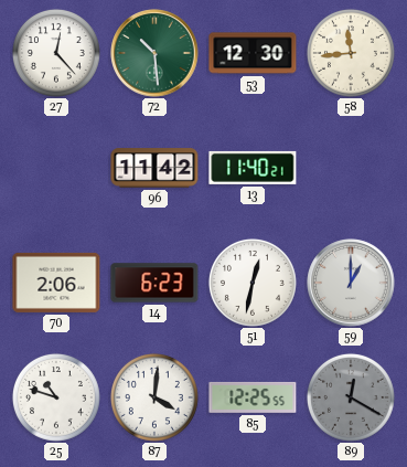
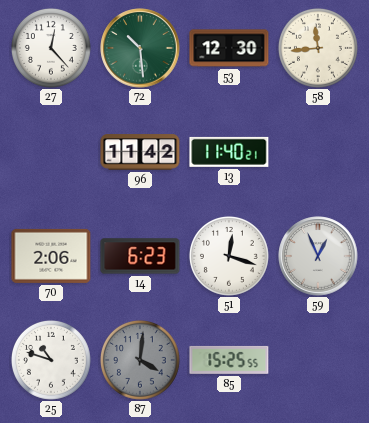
51: 12:32 -> 12:18 (229, 256)
59: 1:00 -> 12:56 (318, 256)
87 dial: white -> grey (140, 360)
85: 12:25 -> 15:25 (229, 360)
89: 12:20 -> none (351, 397)
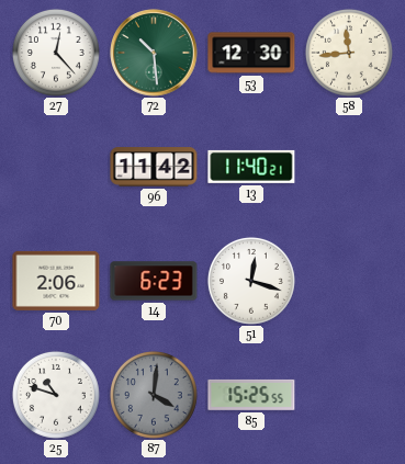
59: 12:56 -> none (318, 256)
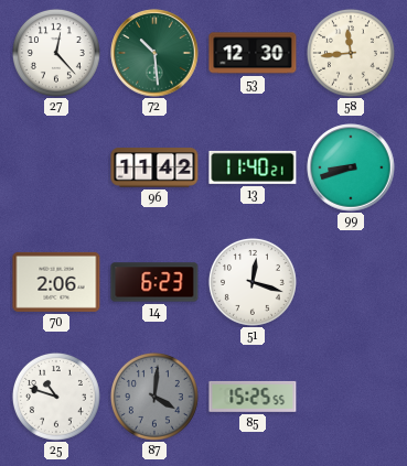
99: none -> 8:42 (351, 167)
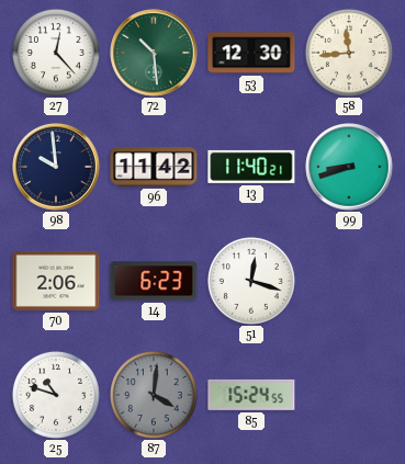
98: none -> 9:59 (56, 167)
85: 15:25 -> 15:24 (251, 395)
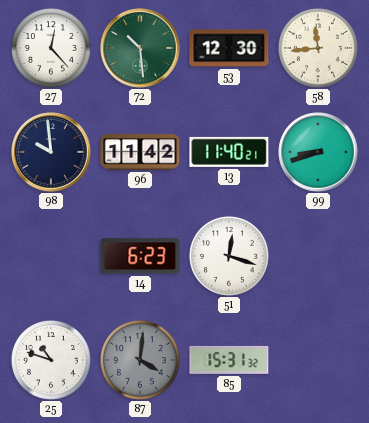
70: 2:06 -> none (56, 281)
85: 15:24 -> 15:31 (229, 360)
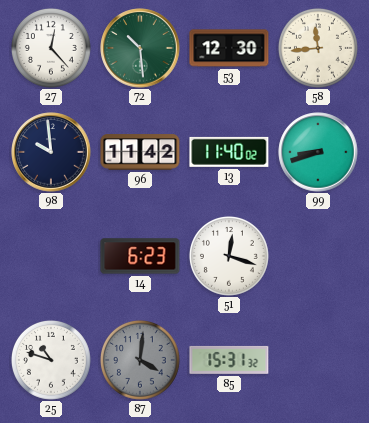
13: 11:40:21 -> 11:40:02 (229, 152)
